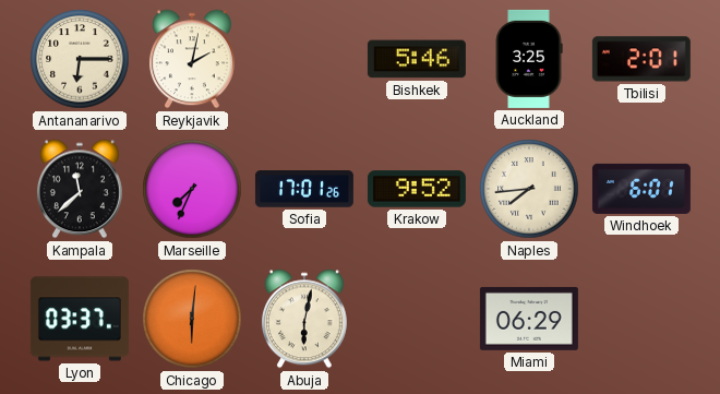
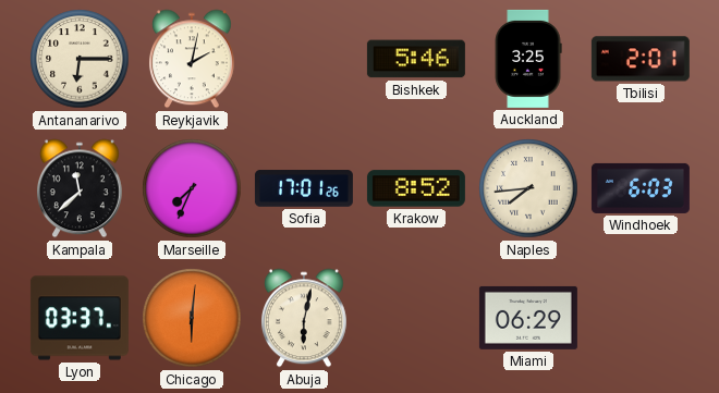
Krakow: 9:52 -> 8:52 (416, 188)
Windhoek: 6:01 -> 6:03 (641, 188)
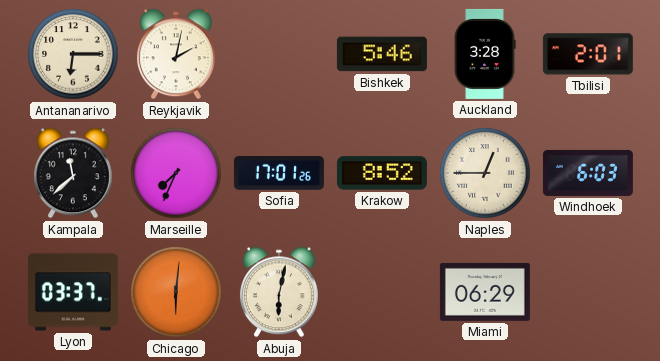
Auckland: 3:25 -> 3:28 (485, 54)
Naples: 7:44 -> 12:45 (485, 173)
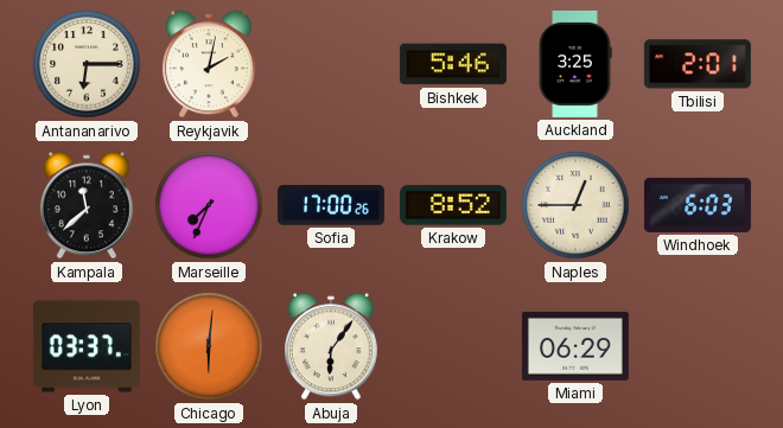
Auckland: 3:28 -> 3:25 (575, 64)
Sofia: 17:01 -> 17:00 (331, 205)
Abuja: 6:02 -> 6:06 (331, 346)
